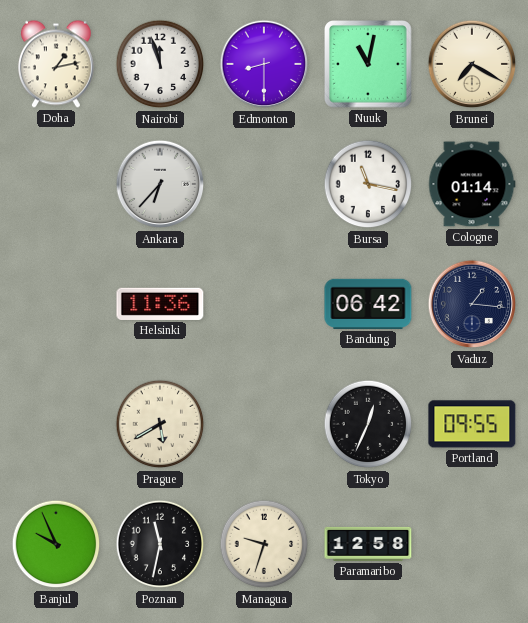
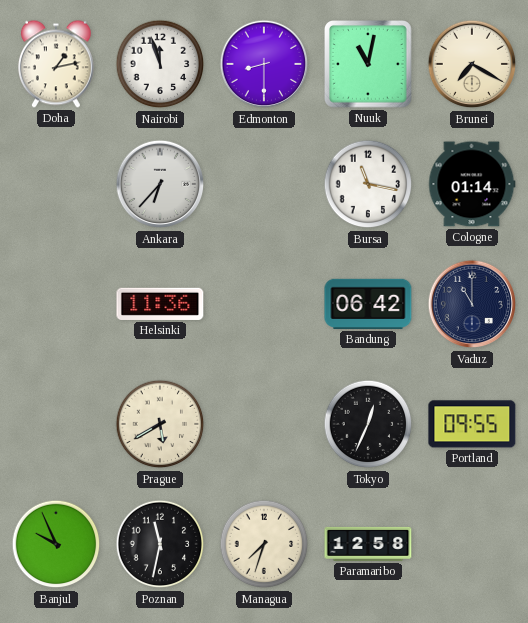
Vaduz: 1:16 -> 11:00 (472, 304)
Managua: 9:33 -> 7:33 (264, 544)
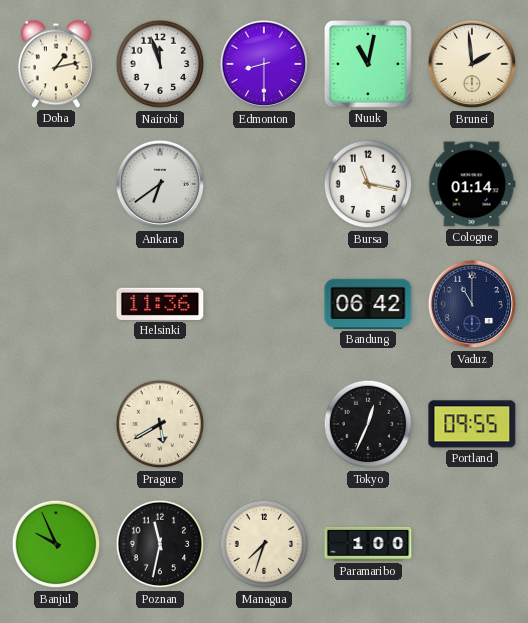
Brunei: 7:20 -> 1:59 (472, 64)
Ankara: 6:37 -> 6:39 (160, 184)
Paramaribo: 12:58 -> 1:00 (368, 544)
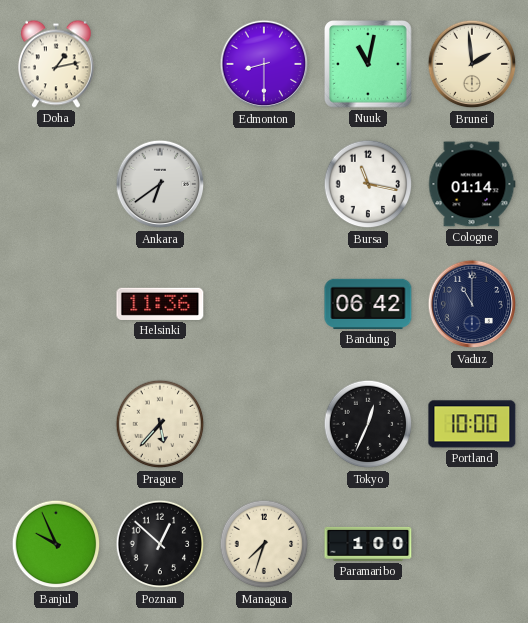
Nairobi: 11:57 -> none (160, 64)
Prague: 5:40 -> 5:37 (160, 424)
Portland: 09:55 -> 10:00 (472, 424)
Poznan: 11:32 -> 12:52 (160, 544)
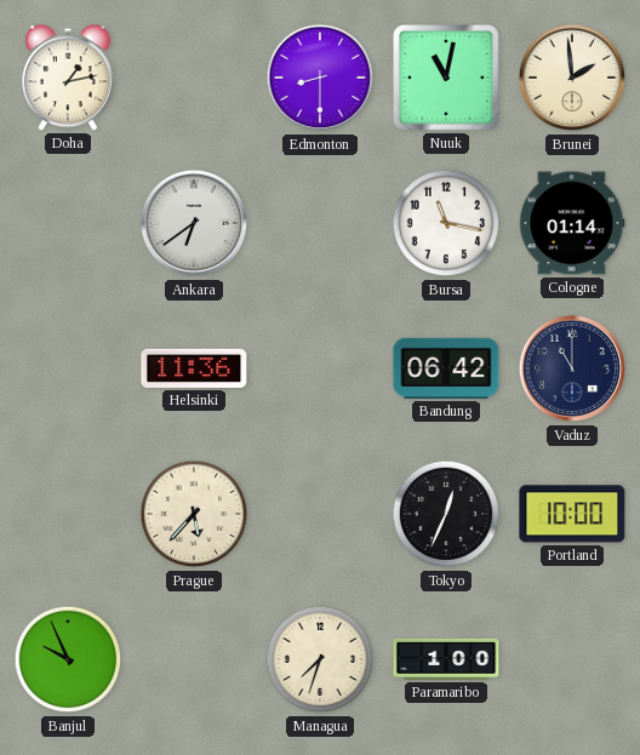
Poznan: 12:52 -> none (160, 544)
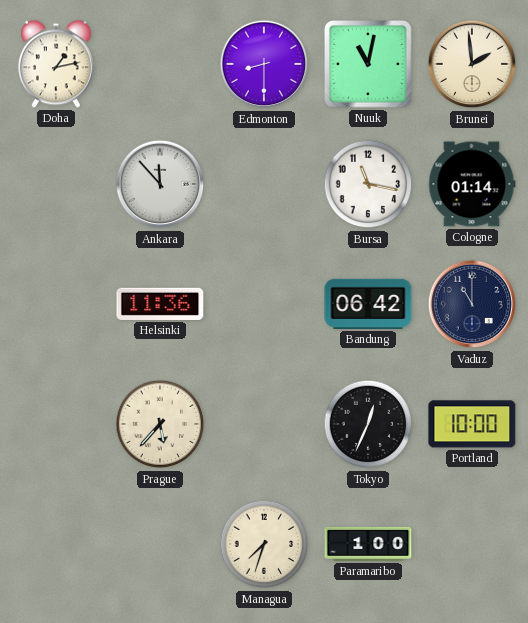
Ankara: 6:39 -> 11:53 (160, 184)
Banjul: 9:56 -> none (68, 659)
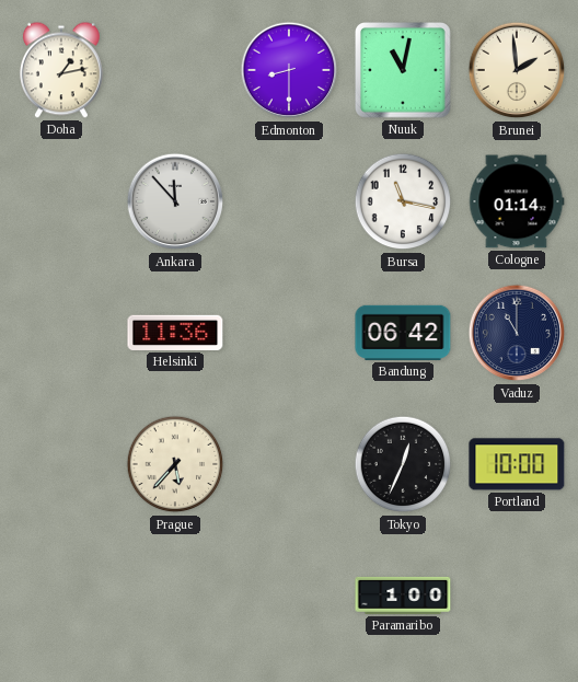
Managua: 7:33 -> none (264, 544)
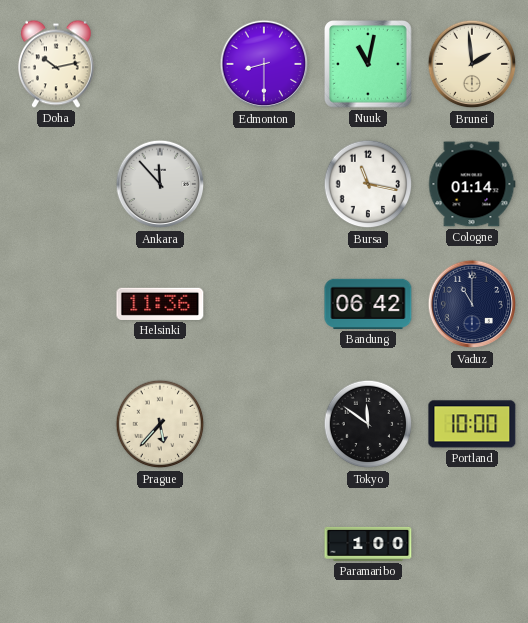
Doha: 1:13 -> 10:13 (56, 64)
Tokyo: 12:34 -> 11:51 (368, 424)
